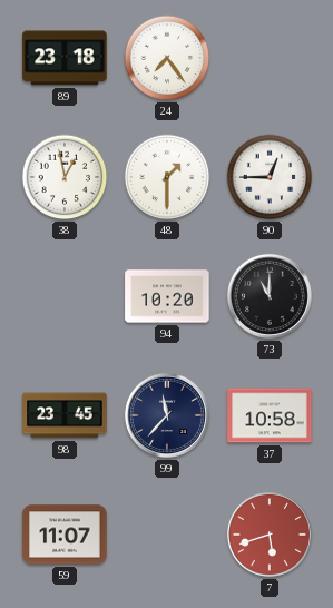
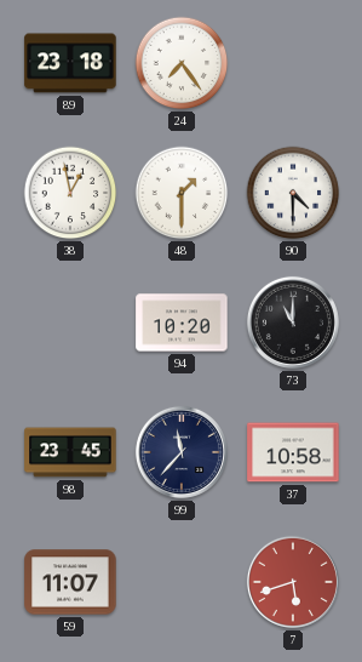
90: 12:45 -> 4:30 (293, 193)
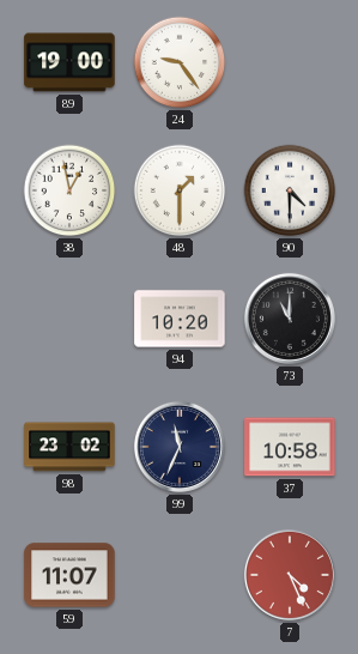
89: 23:18 -> 19:00 (69, 62)
24: 7:24 -> 9:24 (180, 62)
98: 23:45 -> 23:02 (69, 447)
99: 11:37 -> 11:34 (180, 447)
7: 5:42 -> 4:26 (290, 575)
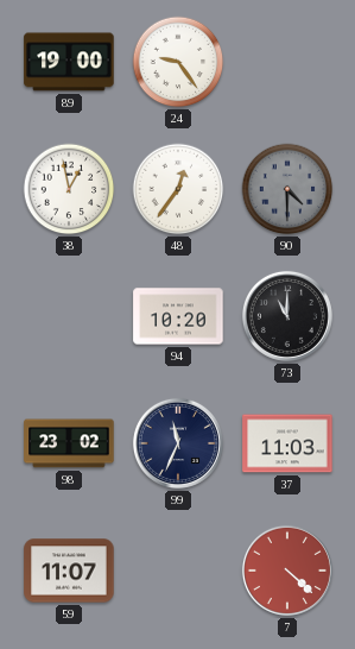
48: 1:30 -> 12:36 (178, 189)
90 dial: white -> grey (287, 189)
37: 10:58 -> 11:03 (287, 443)
7: 4:26 -> 4:22 (287, 571)
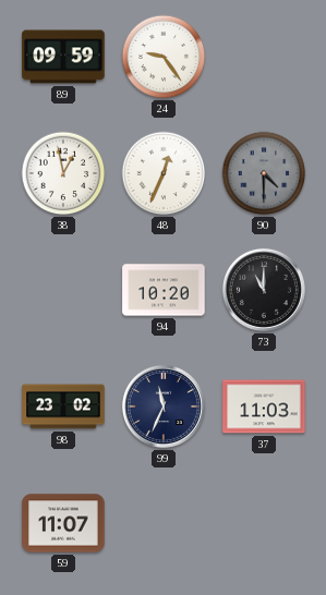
89: 19:00 -> 09:59 (63, 57)
48: 12:36 -> 12:34 (164, 173)
7: 4:22 -> none (287, 571)
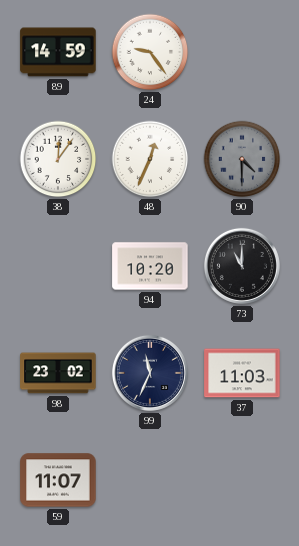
89: 09:59 -> 14:59 (58, 52)
38: 12:58 -> 12:06 (58, 159)
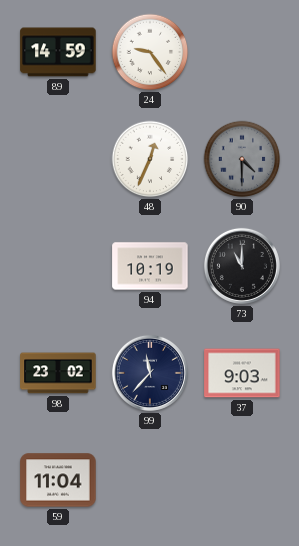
38: 12:06 -> none (58, 159)
94: 10:20 -> 10:19 (150, 266)
99: 11:34 -> 11:37 (150, 373)
37: 11:03 -> 9:03 (242, 373)
59: 11:07 -> 11:04 (58, 480)
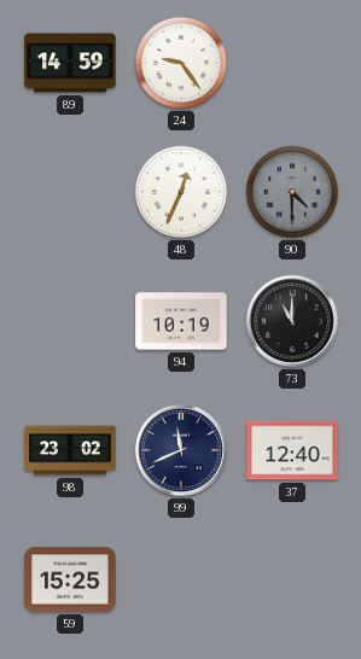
99: 11:37 -> 11:41 (181, 450)
37: 9:03 -> 12:40 (292, 450)
59: 11:04 -> 15:25 (70, 579)
